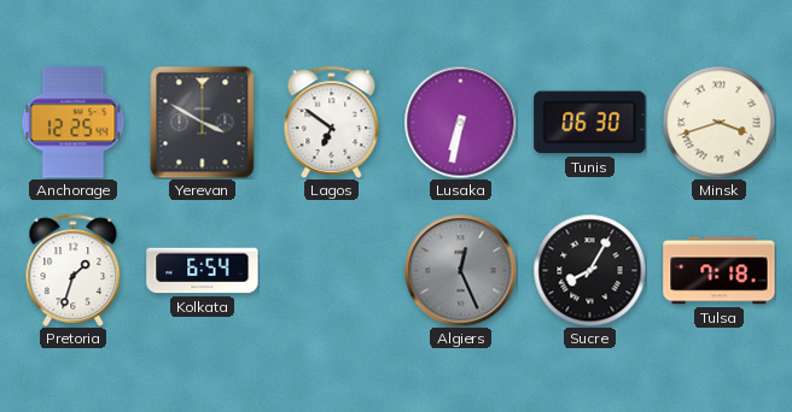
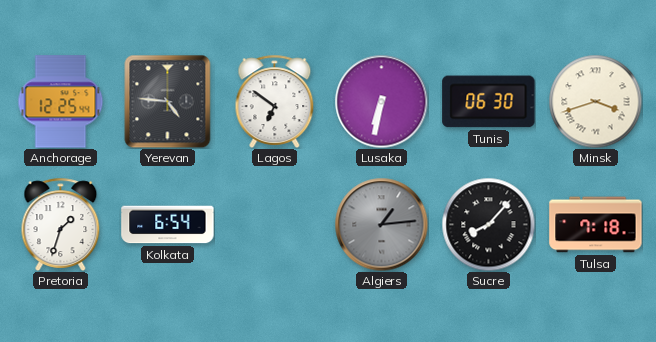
Yerevan: 3:50 -> 4:46 (168, 101)
Algiers: 12:26 -> 1:14 (381, 224)
Sucre: 8:05 -> 8:07 (488, 224)
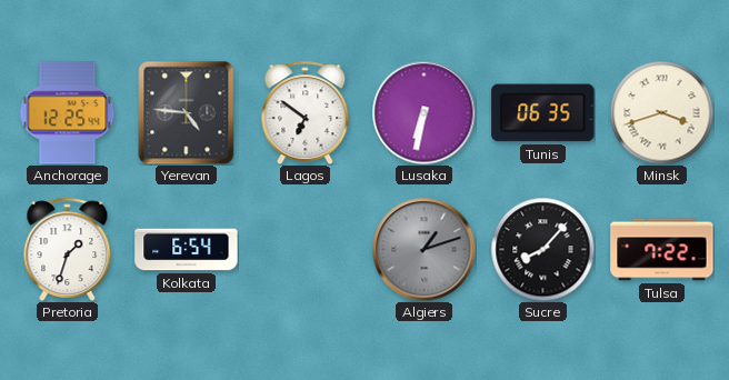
Tunis: 06:30 -> 06:35 (543, 113)
Algiers: 1:14 -> 1:12 (423, 249)
Tulsa: 7:18 -> 7:22 (662, 250)
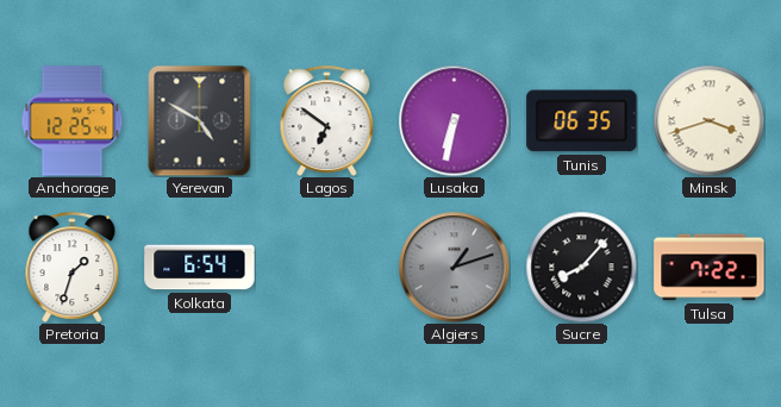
Yerevan: 4:46 -> 4:50 (200, 120)
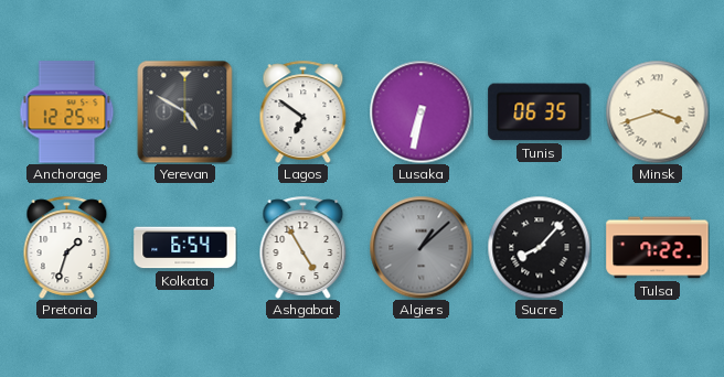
Ashgabat: none -> 4:55 (304, 247)
Algiers: 1:12 -> 1:08 (420, 247)
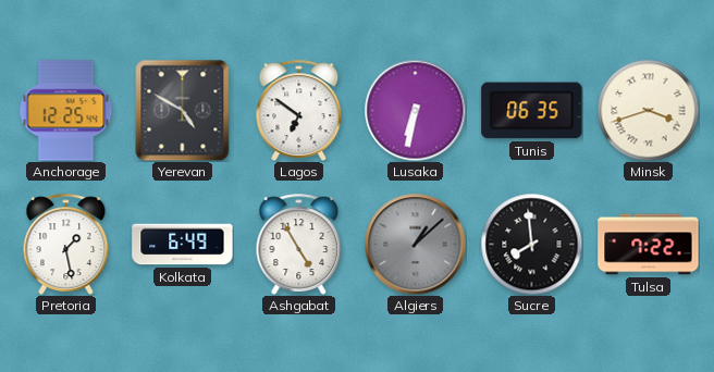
Pretoria: 1:33 -> 1:28 (66, 244)
Kolkata: 6:54 -> 6:49 (183, 245)
Sucre: 8:07 -> 7:59 (531, 244)
